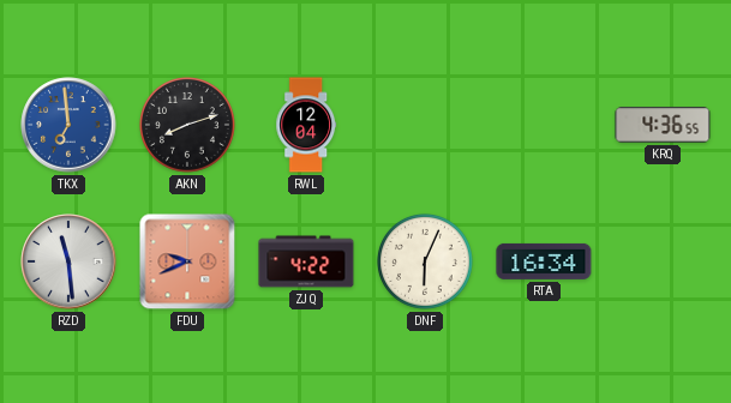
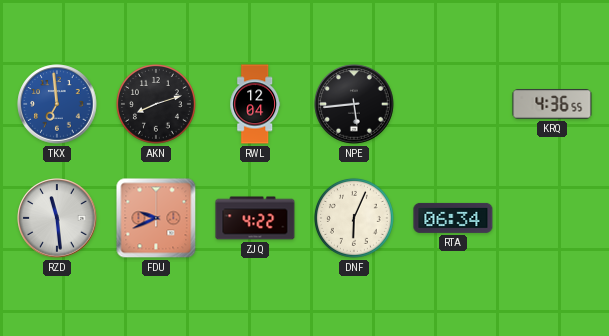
NPE: none -> 5:44 (354, 104)
RTA: 16:34 -> 06:34 (453, 218)
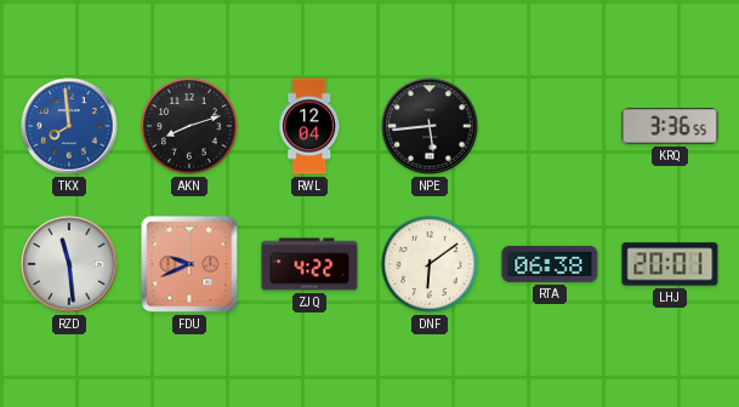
TKX: 6:59 -> 7:59 (69, 126)
KRQ: 4:36 -> 3:36 (670, 126)
DNF: 6:04 -> 6:09 (430, 264)
RTA: 06:34 -> 06:38 (550, 264)
LHJ: none -> 20:01 (670, 264)
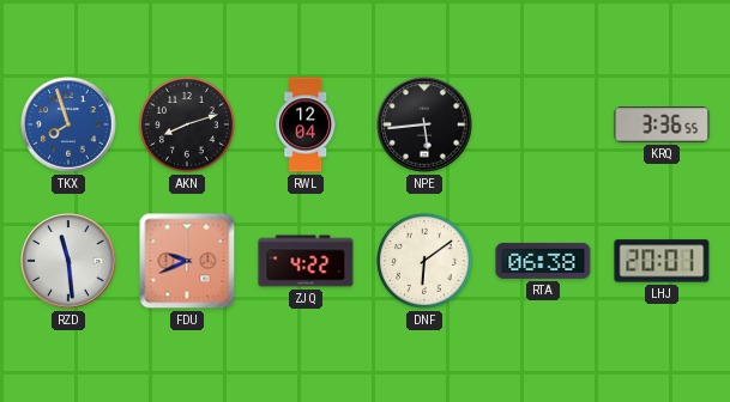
TKX: 7:59 -> 7:57 (68, 124)
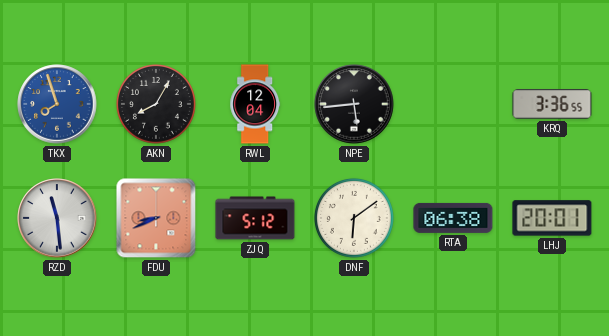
AKN: 8:12 -> 8:05 (156, 104)
FDU: 9:41 -> 8:41 (156, 218)
ZJQ: 4:22 -> 5:12 (255, 218)
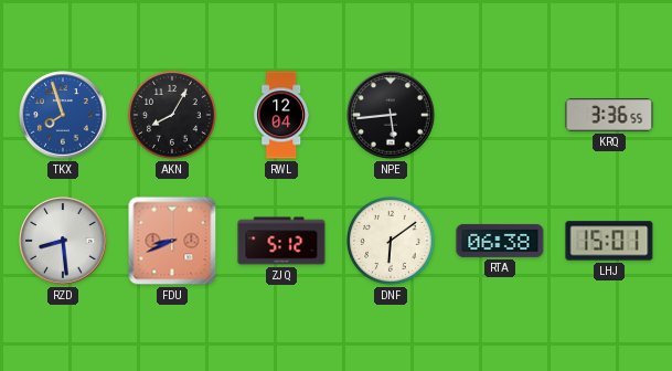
RZD: 11:29 -> 8:29 (63, 241)
LHJ: 20:01 -> 15:01 (609, 241)
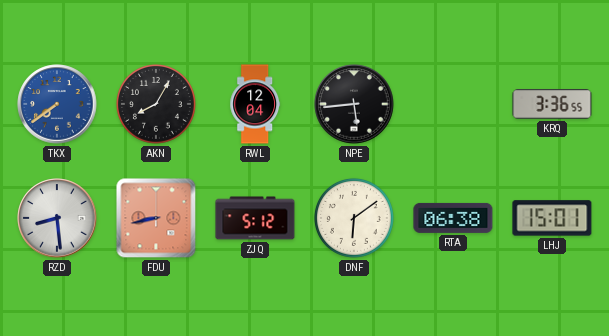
TKX: 7:57 -> 7:39 (57, 104)
FDU: 8:41 -> 8:43 (156, 218)
